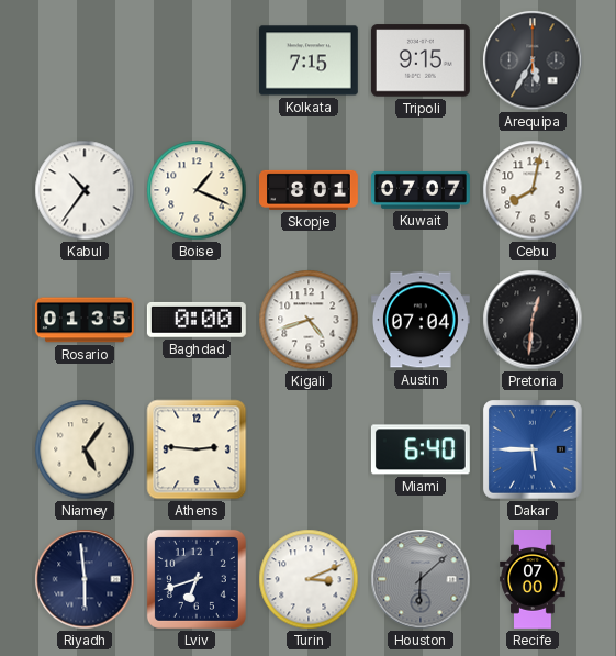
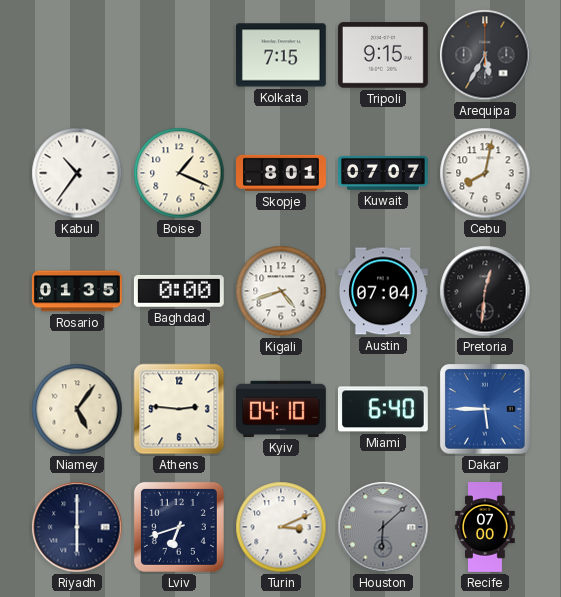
Kyiv: none -> 04:10 (281, 409)
Riyadh: 5:59 -> 6:00 (77, 527)
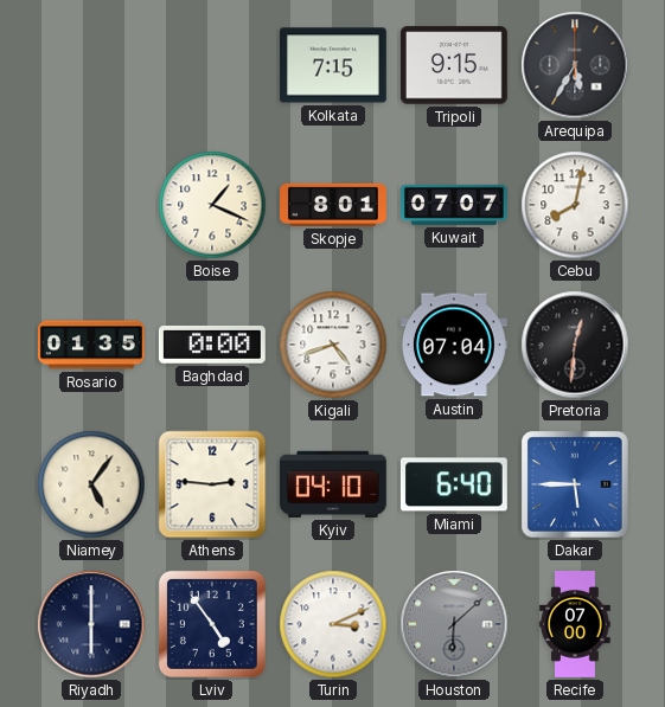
Kabul: 10:36 -> none (77, 173)
Lviv: 6:42 -> 4:54 (212, 624)
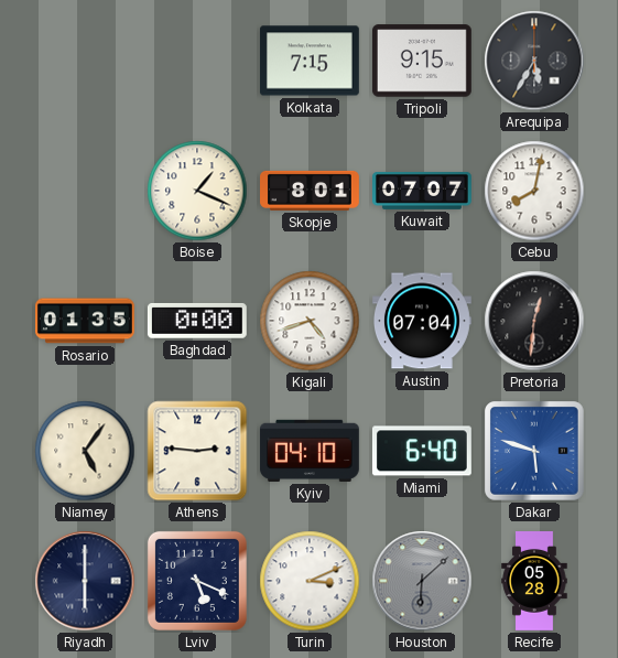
Dakar: 5:45 -> 5:48 (535, 452)
Lviv: 4:54 -> 5:19 (197, 581)
Recife: 07:00 -> 05:28 (534, 582)
